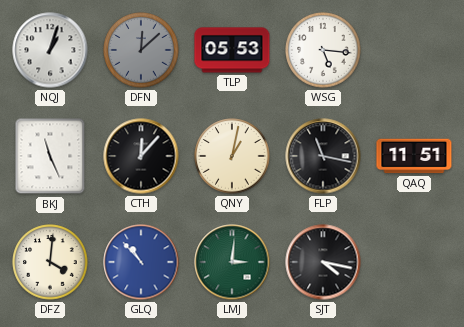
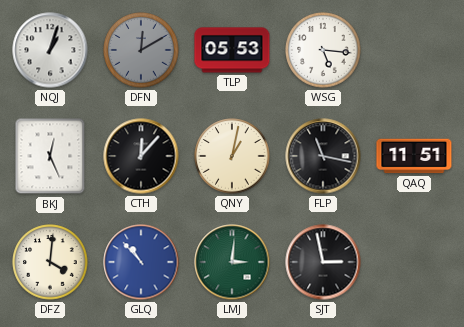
DFN: 12:08 -> 12:10 (141, 50)
BKJ: 11:26 -> 12:26 (50, 156)
SJT: 4:17 -> 2:58 (323, 262)
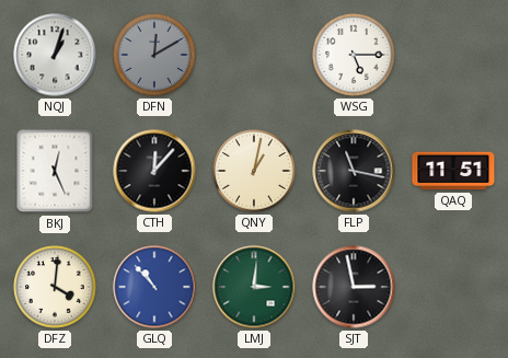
TLP: 05:53 -> none (232, 50)
WSG: 5:16 -> 5:15 (354, 55)
